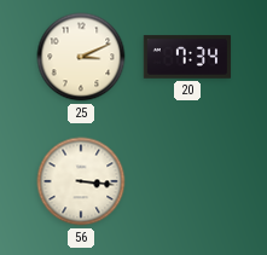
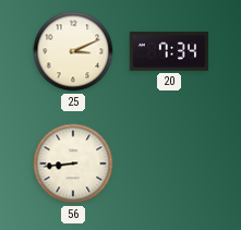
56: 3:16 -> 8:44 (73, 164)
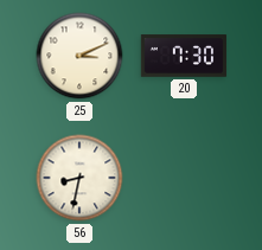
20: 7:34 -> 7:30 (184, 56)
56: 8:44 -> 8:32 (79, 178)
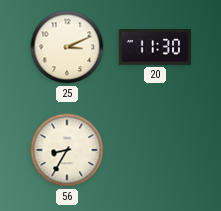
20: 7:30 -> 11:30 (155, 47)
56: 8:32 -> 8:35 (67, 150)
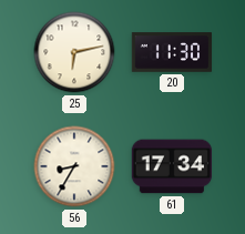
25: 3:11 -> 6:13 (74, 52)
61: none -> 17:34 (172, 166)
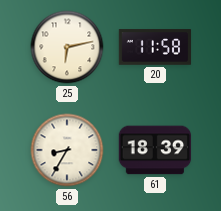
20: 11:30 -> 11:58 (155, 47)
61: 17:34 -> 18:39 (155, 150)
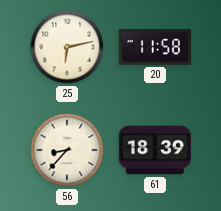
56: 8:35 -> 8:37 (67, 150)
